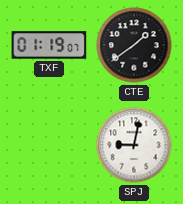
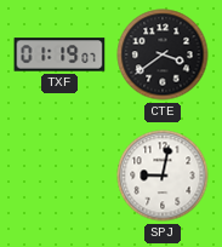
CTE: 1:39 -> 3:39 (163, 54)
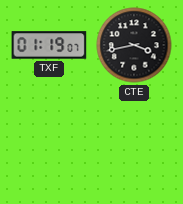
CTE: 3:39 -> 3:43 (134, 45)
SPJ: 9:02 -> none (163, 176)
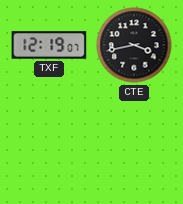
TXF: 01:19 -> 12:19 (49, 45)
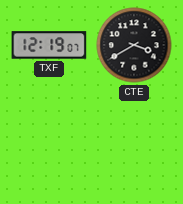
CTE: 3:43 -> 3:40 (134, 45)
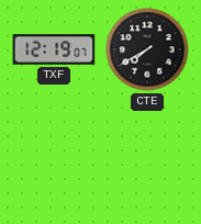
CTE: 3:40 -> 7:40 (147, 49)
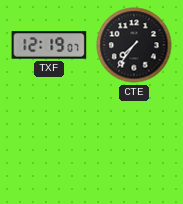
CTE: 7:40 -> 7:36 (134, 45)
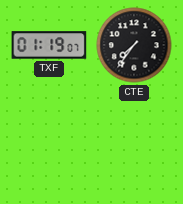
TXF: 12:19 -> 01:19 (49, 45)
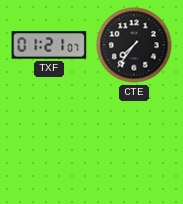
TXF: 01:19 -> 01:21 (49, 45)
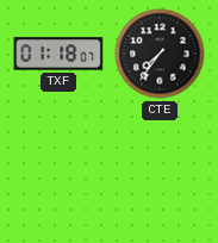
TXF: 01:21 -> 01:18 (58, 54)
